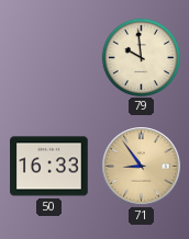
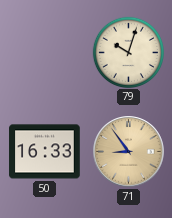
79: 9:59 -> 10:03 (128, 52)
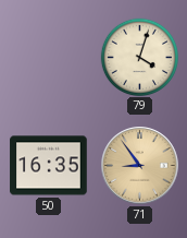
79: 10:03 -> 4:03 (139, 57)
50: 16:33 -> 16:35 (49, 166)
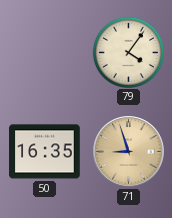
79: 4:03 -> 4:06 (128, 52)
71: 8:54 -> 8:57 (129, 152)
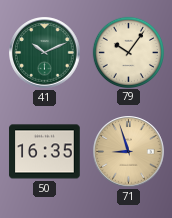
41: none -> 10:11 (45, 53)
79: 4:06 -> 10:06 (128, 52)
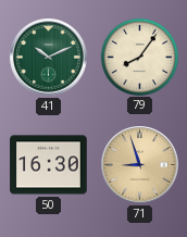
79: 10:06 -> 8:06 (139, 57)
50: 16:35 -> 16:30 (49, 165)
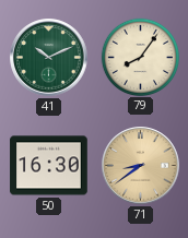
71: 8:57 -> 8:39 (141, 166)
